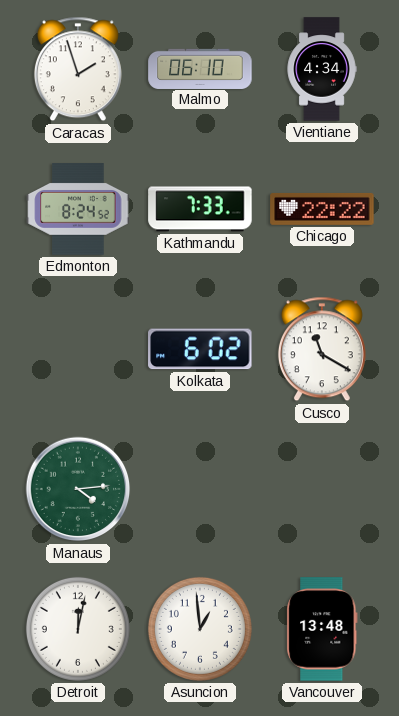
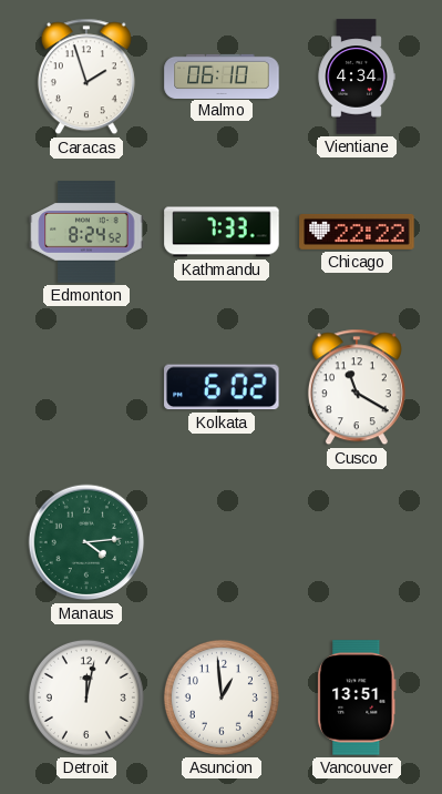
Vancouver: 13:48 -> 13:51 (357, 698)
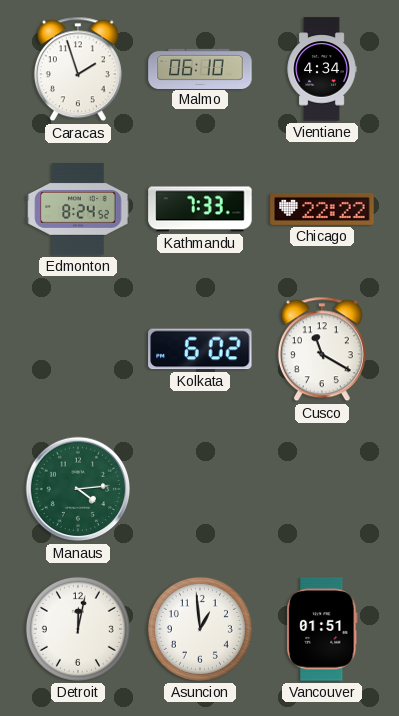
Vancouver: 13:51 -> 01:51 (322, 629)
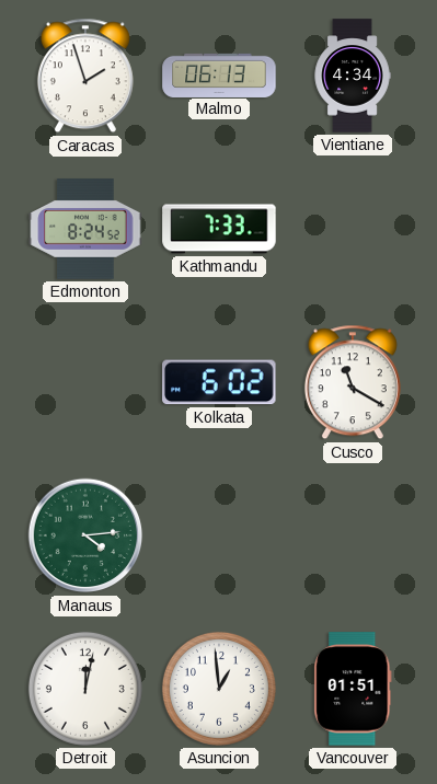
Malmo: 06:10 -> 06:13 (219, 74)
Chicago: 22:22 -> none (322, 209)
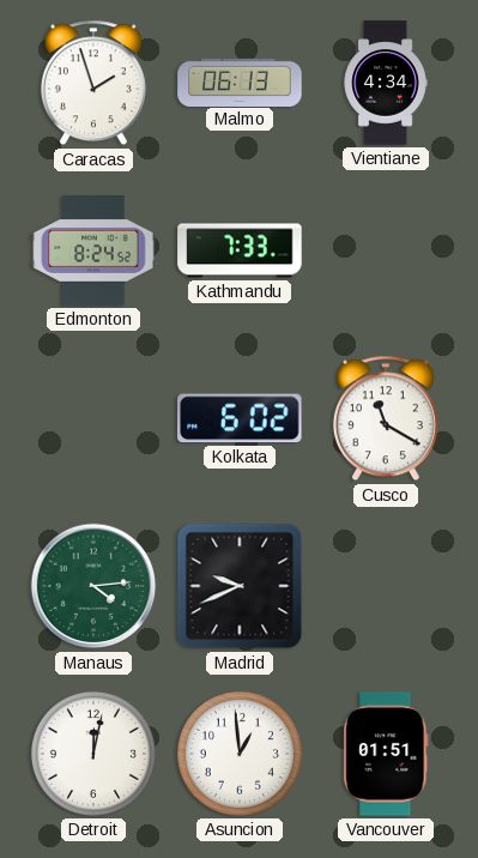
Madrid: none -> 9:41 (240, 586)
